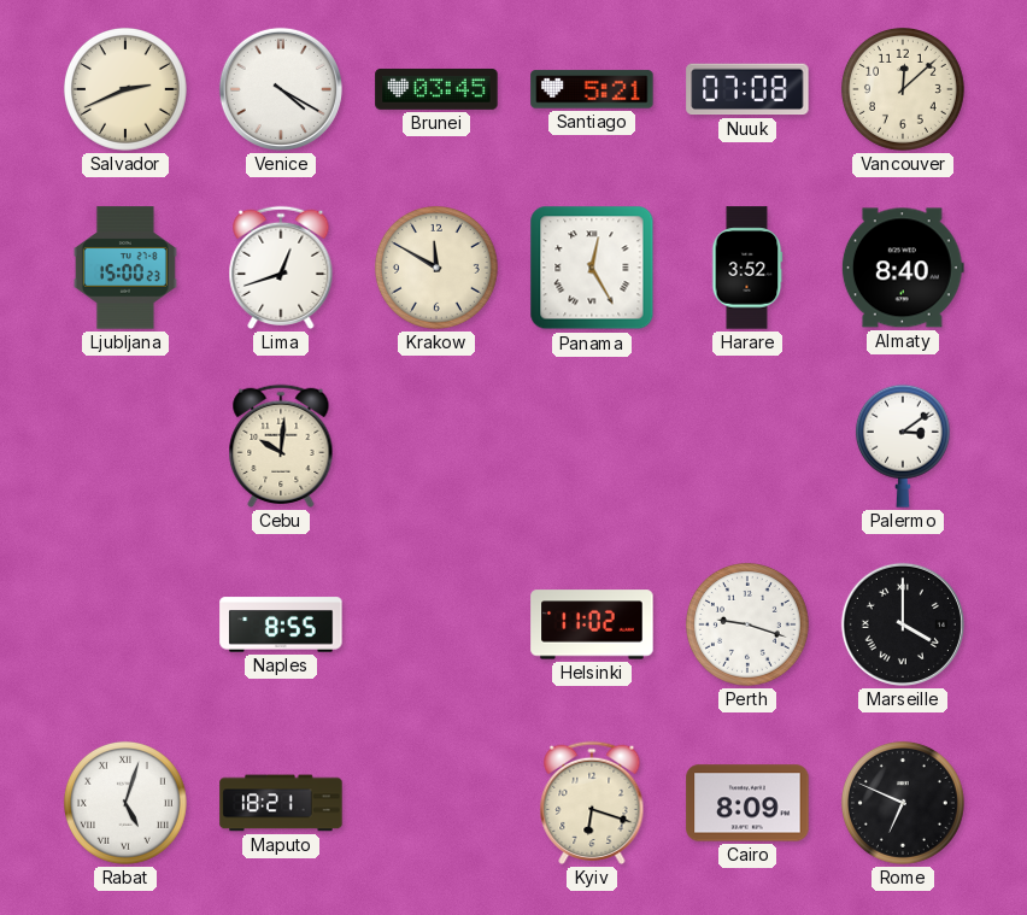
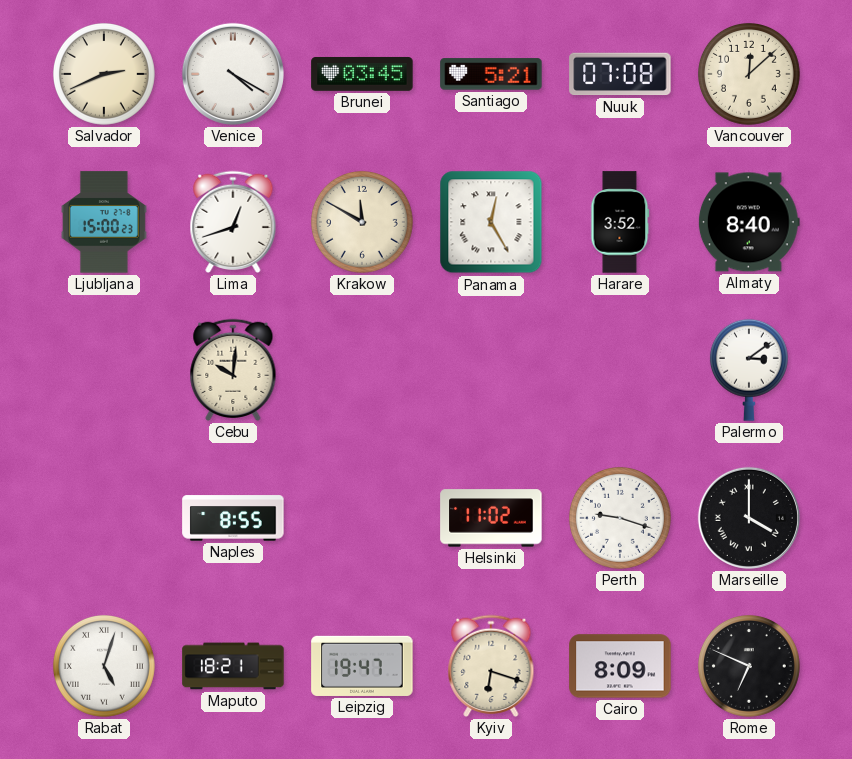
Leipzig: none -> 19:47 (362, 666)
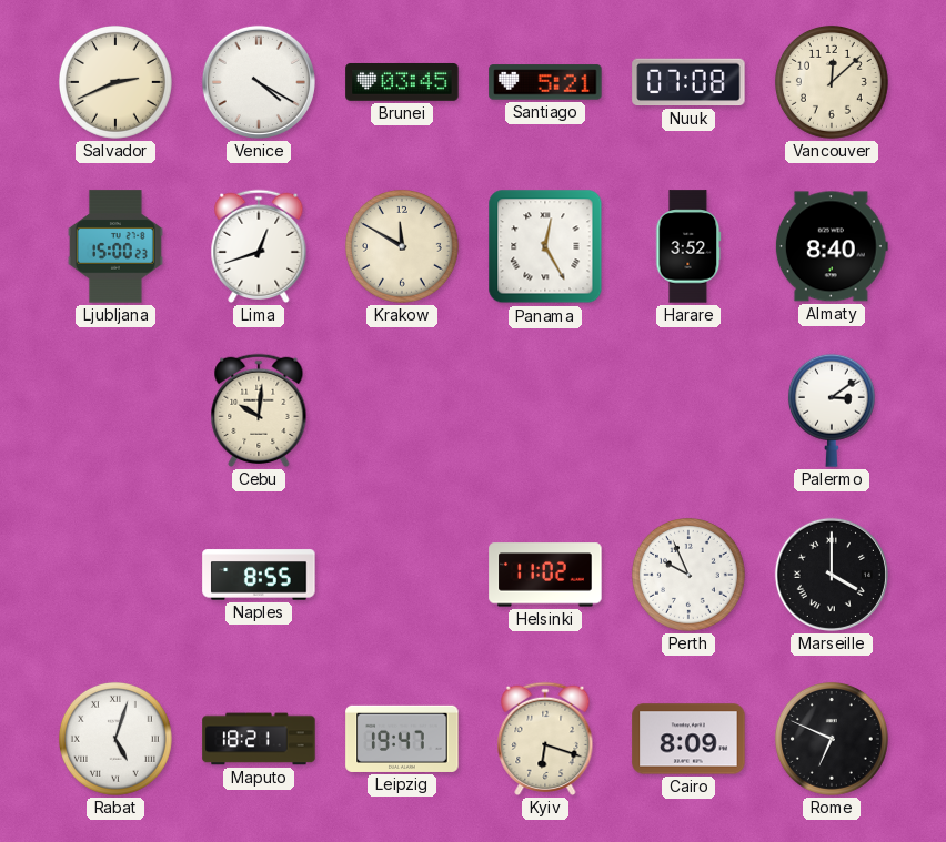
Perth: 9:18 -> 9:56 (688, 575)
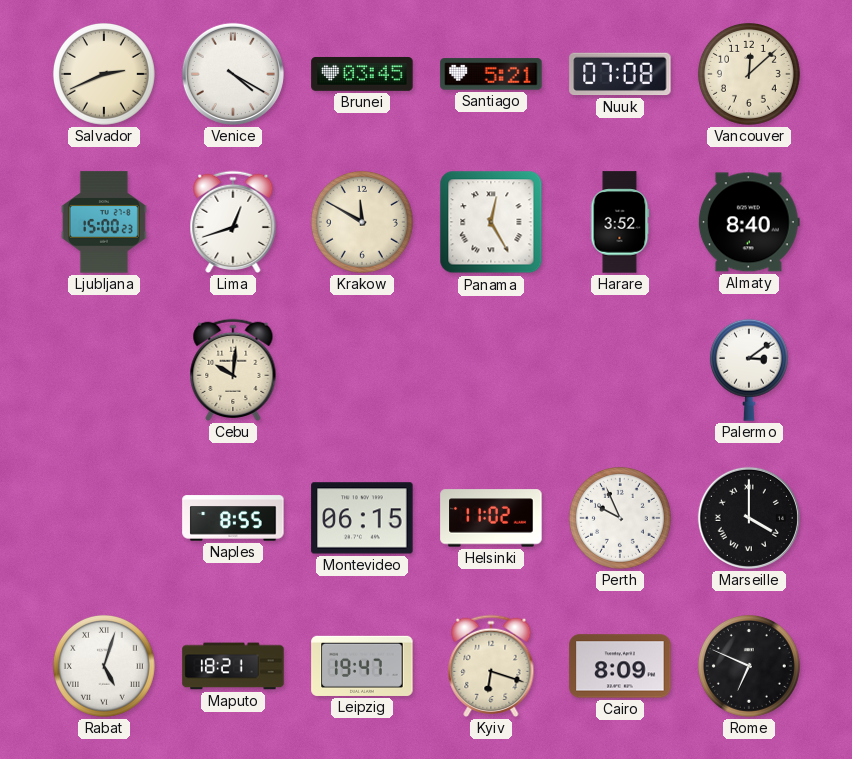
Montevideo: none -> 06:15 (362, 518)
